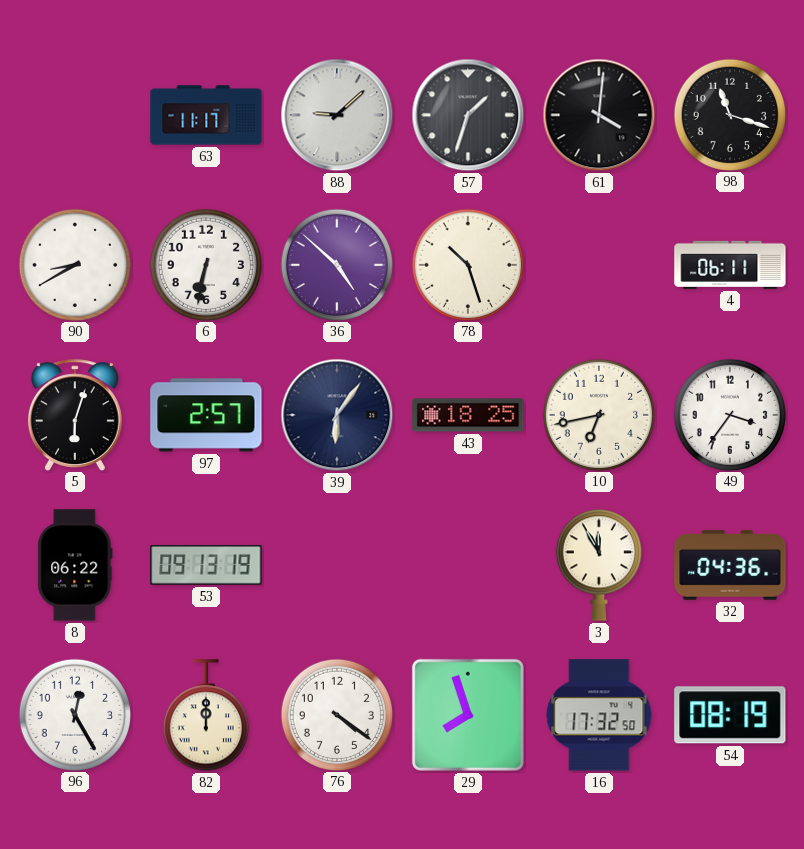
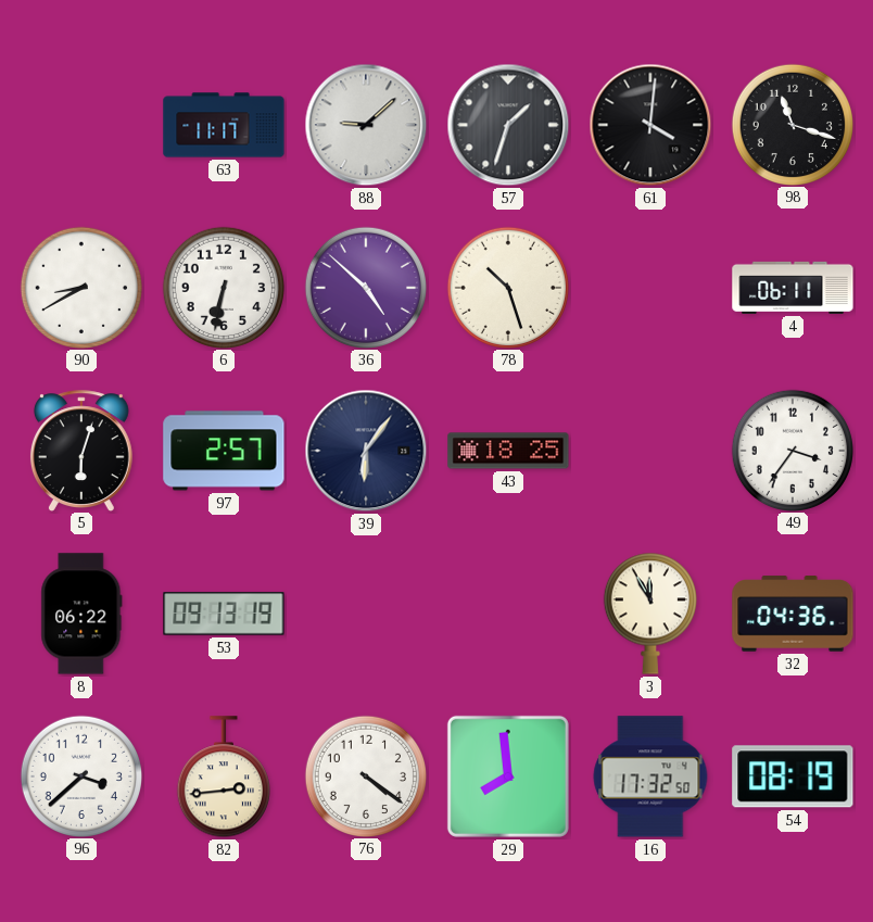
10: 6:43 -> none (598, 414)
96: 12:25 -> 3:38 (80, 775)
82: 12:00 -> 2:44 (224, 778)
29: 7:57 -> 7:59 (508, 776)
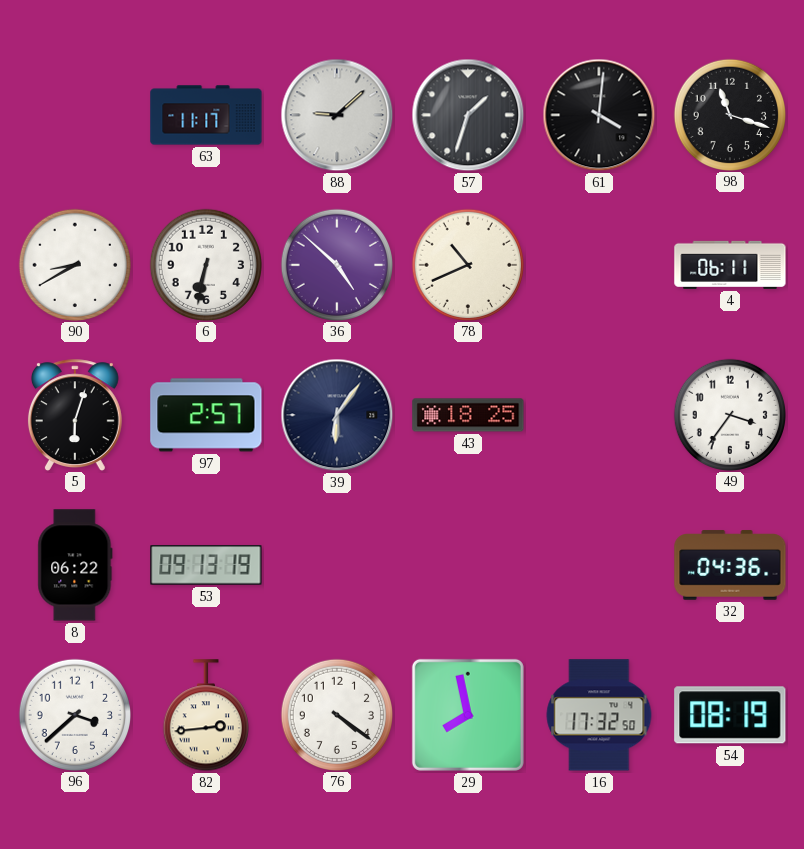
78: 10:27 -> 10:41 (467, 264)
3: 11:55 -> none (650, 614)
29: 7:59 -> 7:58 (468, 715)
